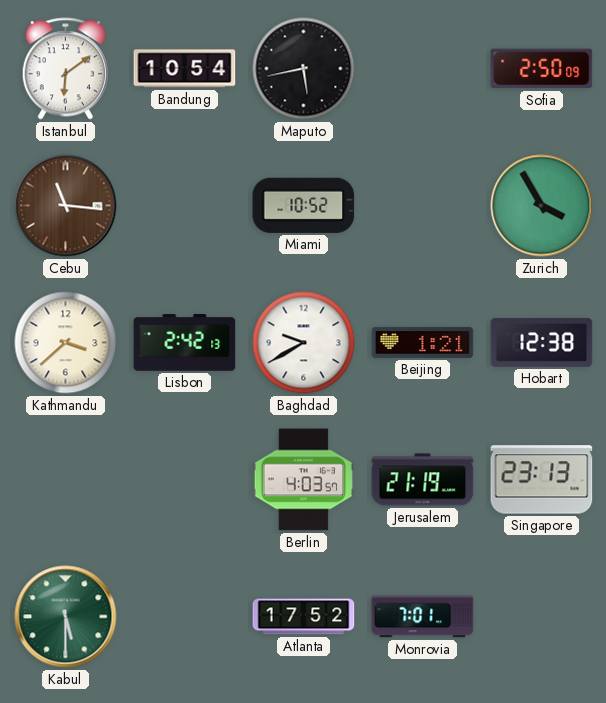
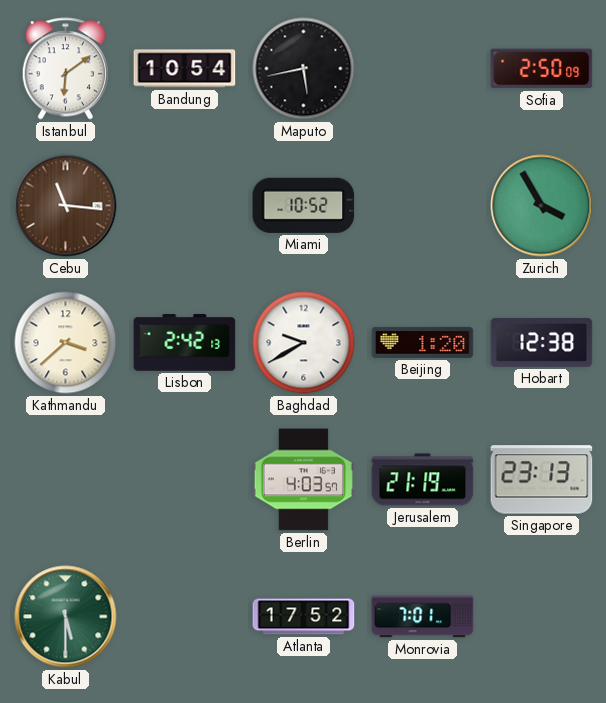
Beijing: 1:21 -> 1:20 (423, 342)
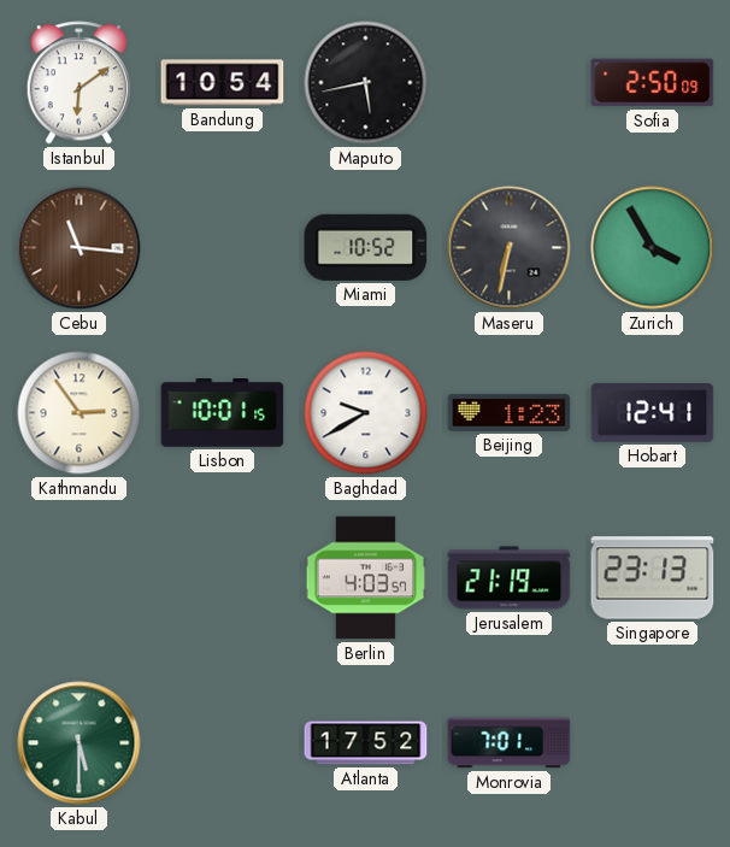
Maseru: none -> 6:32 (510, 248)
Kathmandu: 3:38 -> 2:54 (80, 413)
Lisbon: 2:42 -> 10:01 (223, 413)
Beijing: 1:20 -> 1:23 (510, 412)
Hobart: 12:38 -> 12:41 (653, 412)
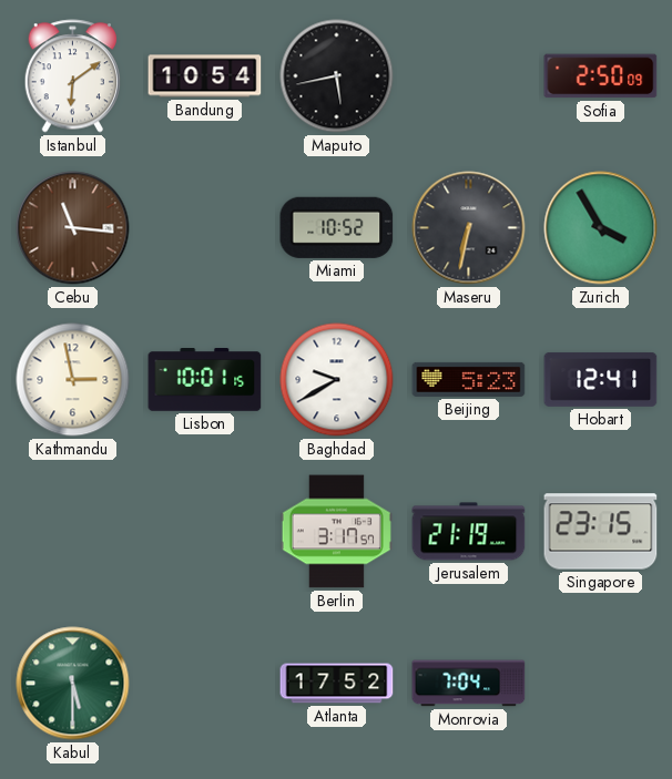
Kathmandu: 2:54 -> 2:58 (73, 380)
Beijing: 1:23 -> 5:23 (469, 379)
Berlin: 4:03 -> 3:17 (336, 532)
Singapore: 23:13 -> 23:15 (601, 532)
Monrovia: 7:01 -> 7:04 (469, 684)
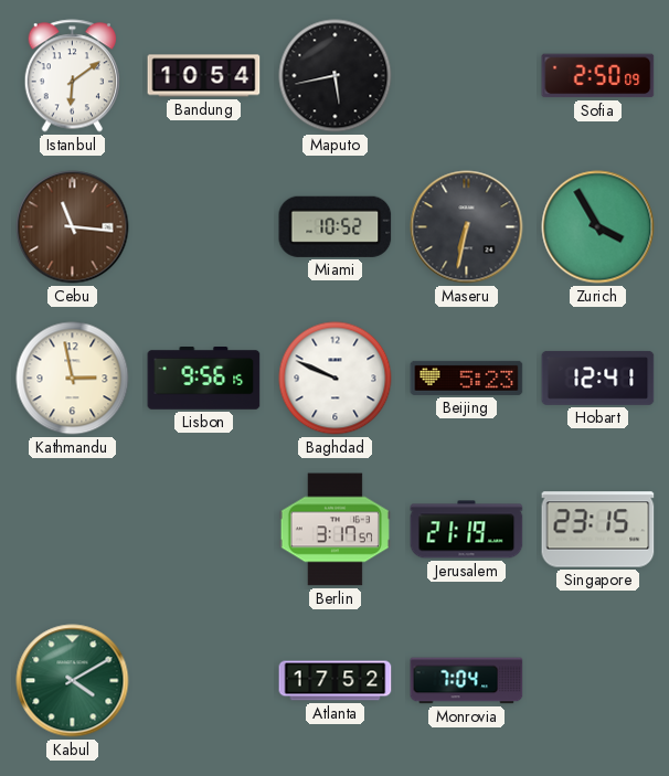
Lisbon: 10:01 -> 9:56 (204, 379)
Baghdad: 9:40 -> 9:49 (336, 379)
Kabul: 5:30 -> 4:10 (73, 681)
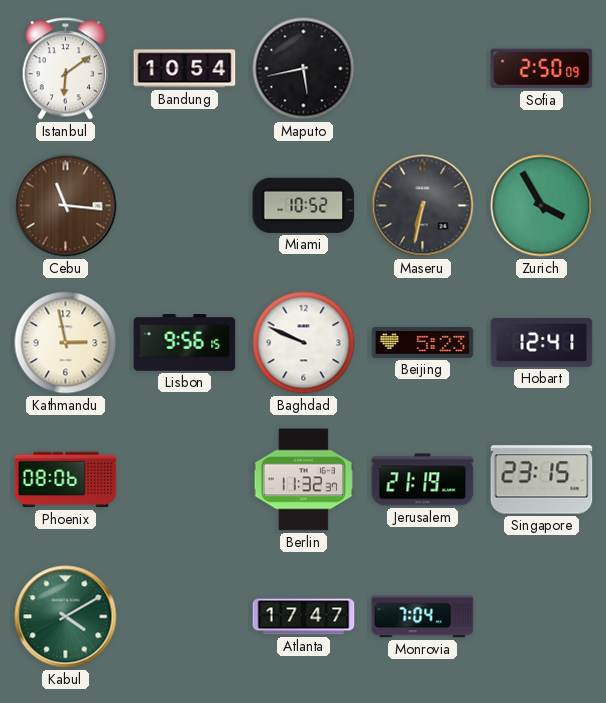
Phoenix: none -> 08:06 (66, 480)
Berlin: 3:17 -> 11:32 (303, 480)
Atlanta: 17:52 -> 17:47 (304, 617)
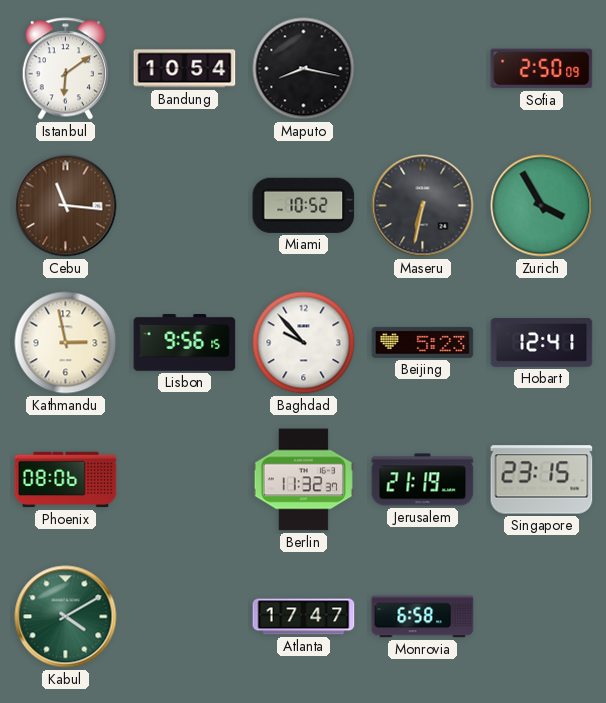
Maputo: 5:43 -> 8:17 (304, 69)
Baghdad: 9:49 -> 9:53 (304, 343)
Monrovia: 7:04 -> 6:58 (423, 617)
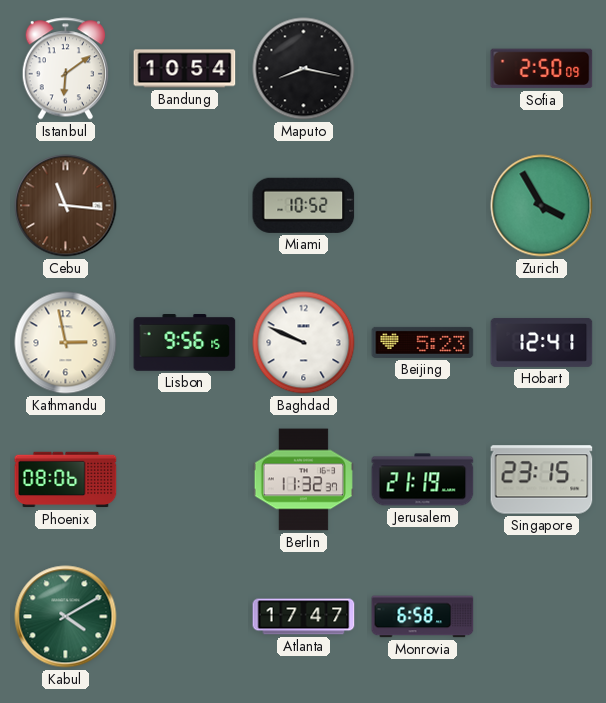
Maseru: 6:32 -> none (423, 206)
Baghdad: 9:53 -> 9:49 (304, 343)
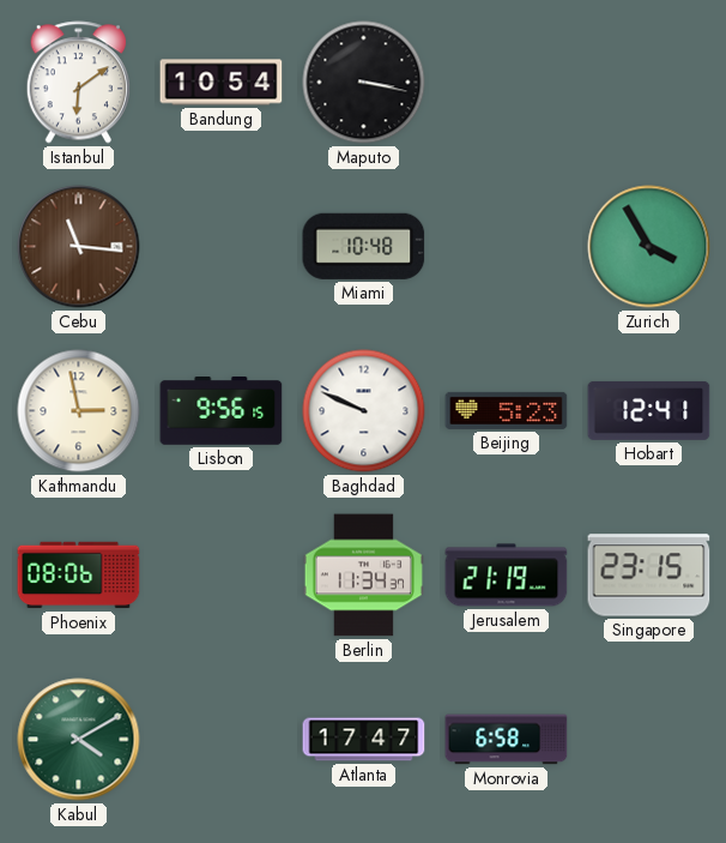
Maputo: 8:17 -> 3:17 (364, 83)
Sofia: 2:50 -> none (542, 69)
Miami: 10:52 -> 10:48 (364, 246)
Berlin: 11:32 -> 11:34 (363, 576)
